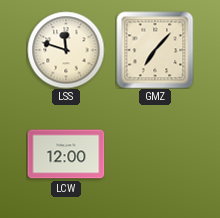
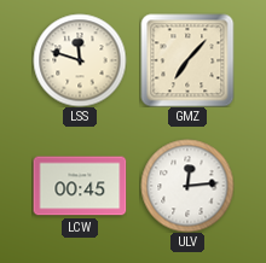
LCW: 12:00 -> 00:45 (80, 186)
ULV: none -> 12:14 (187, 186)
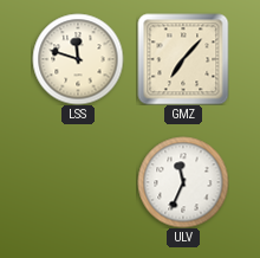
LCW: 00:45 -> none (80, 186)
ULV: 12:14 -> 11:34 (183, 182)
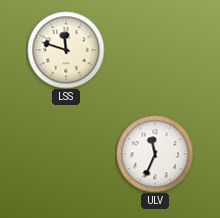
GMZ: 7:07 -> none (183, 59)
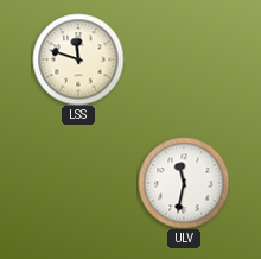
ULV: 11:34 -> 11:32 (184, 183)
